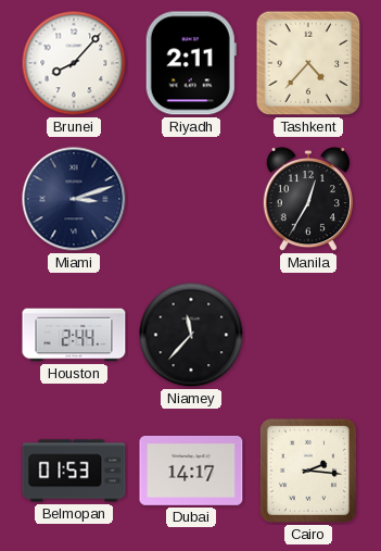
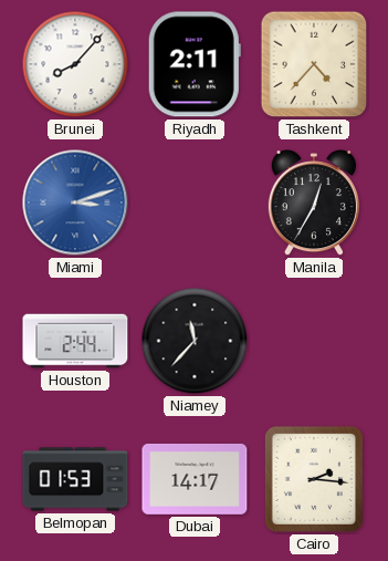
Miami dial: navy -> blue (75, 202)
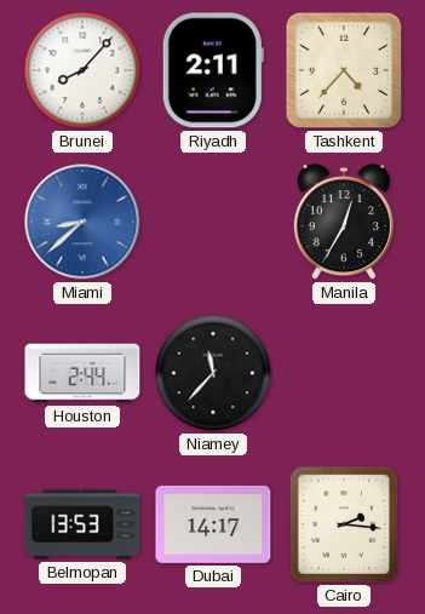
Miami: 3:12 -> 8:38 (82, 222)
Belmopan: 01:53 -> 13:53 (82, 524)
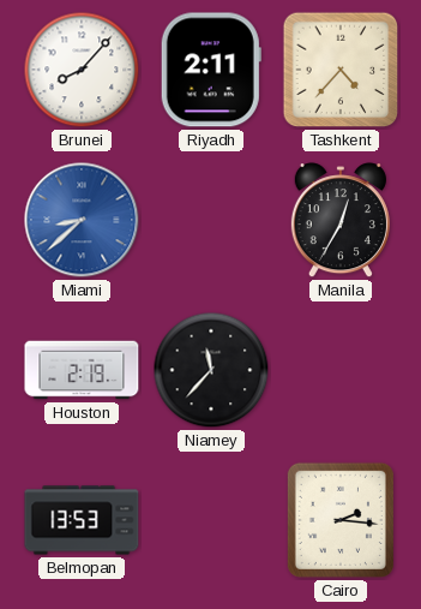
Houston: 2:44 -> 2:19 (82, 370)
Dubai: 14:17 -> none (213, 524)
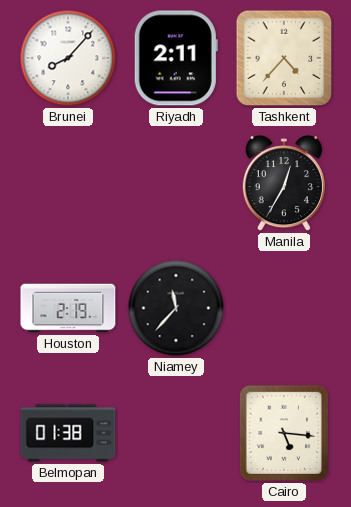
Miami: 8:38 -> none (82, 220)
Belmopan: 13:53 -> 01:38 (68, 433)
Cairo: 2:16 -> 5:16 (284, 433)
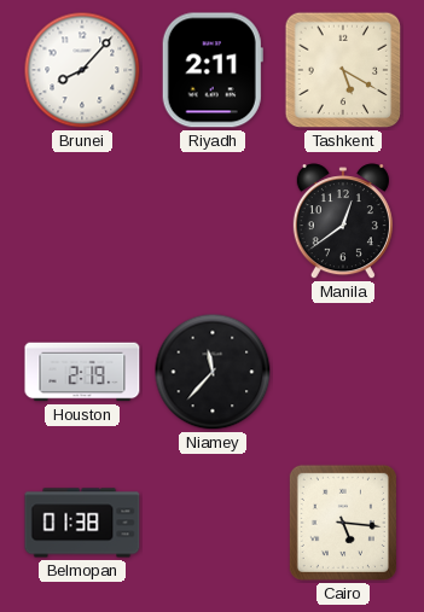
Tashkent: 4:37 -> 5:20 (343, 70)
Manila: 12:35 -> 12:39 (343, 222)
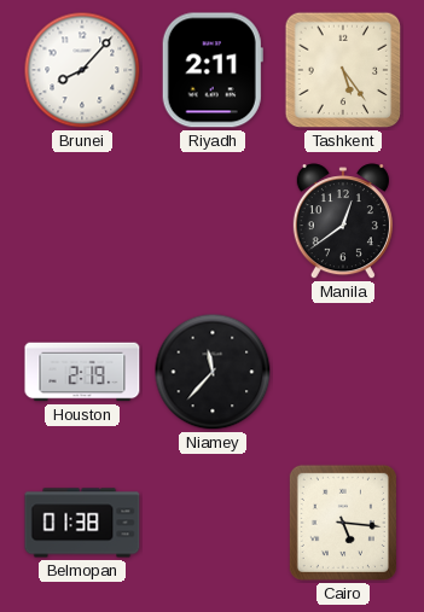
Tashkent: 5:20 -> 5:24 (343, 70)
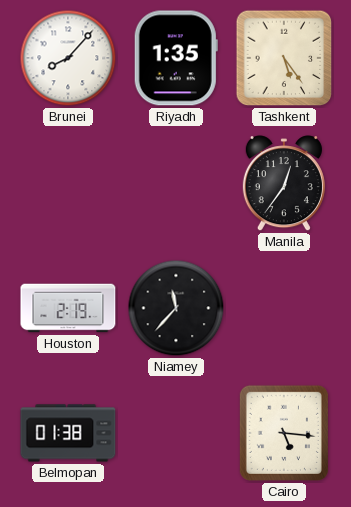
Riyadh: 2:11 -> 1:35 (176, 58)
Manila: 12:39 -> 12:36 (284, 184)
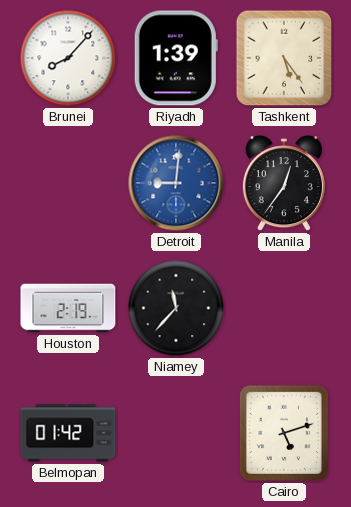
Riyadh: 1:35 -> 1:39 (176, 58)
Detroit: none -> 9:01 (176, 183)
Belmopan: 01:38 -> 01:42 (68, 433)
Cairo: 5:16 -> 5:12 (284, 433)
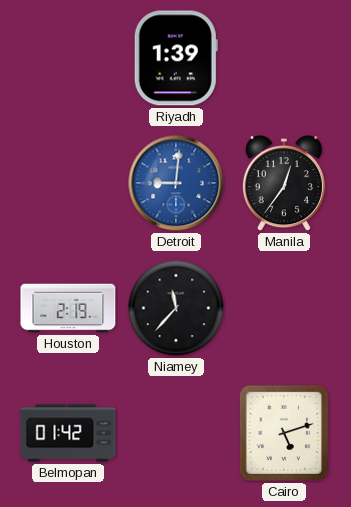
Brunei: 8:07 -> none (68, 58)
Tashkent: 5:24 -> none (284, 58)
